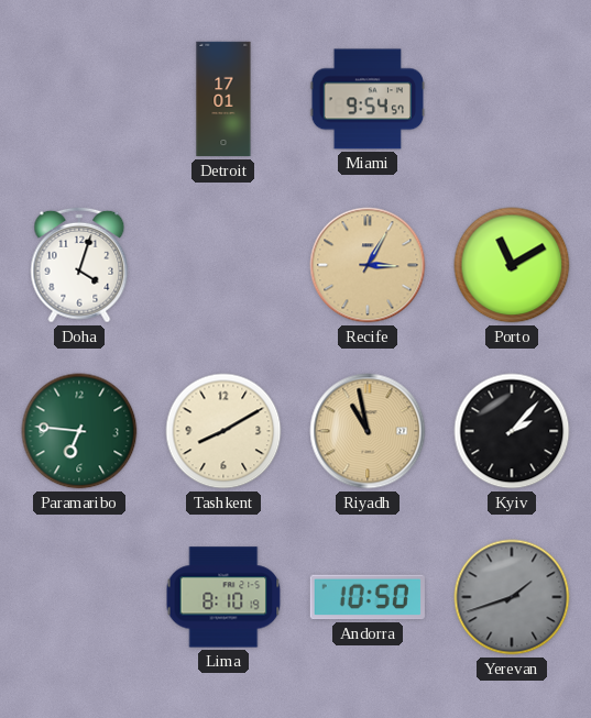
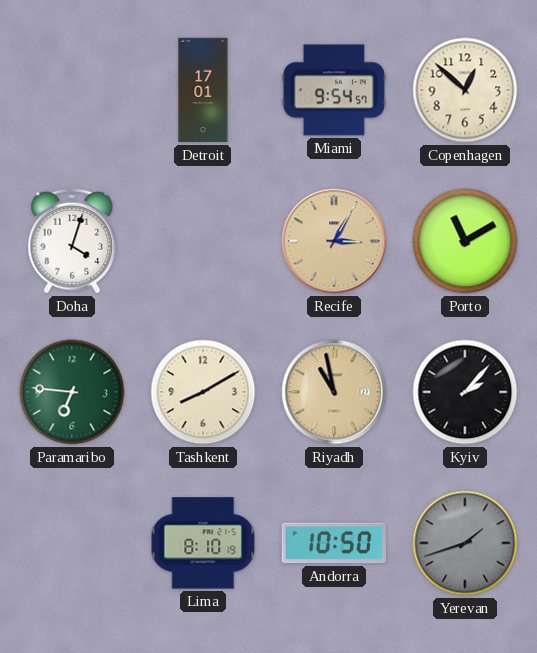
Copenhagen: none -> 12:52 (465, 90)
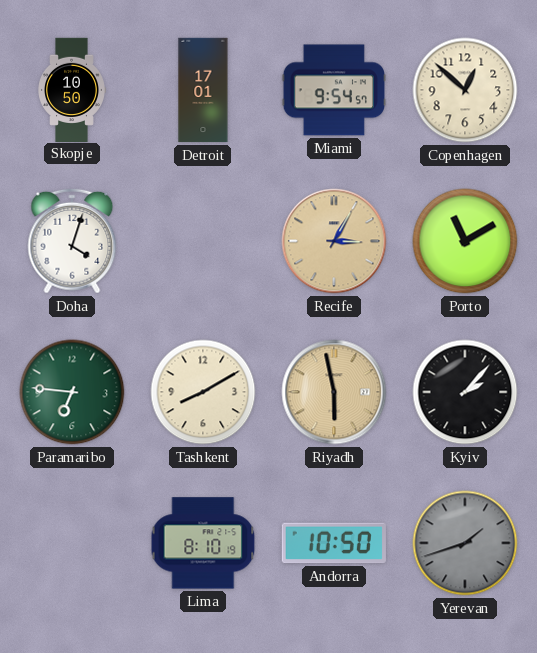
Skopje: none -> 10:50 (72, 89)
Riyadh: 10:58 -> 5:58 (334, 392)
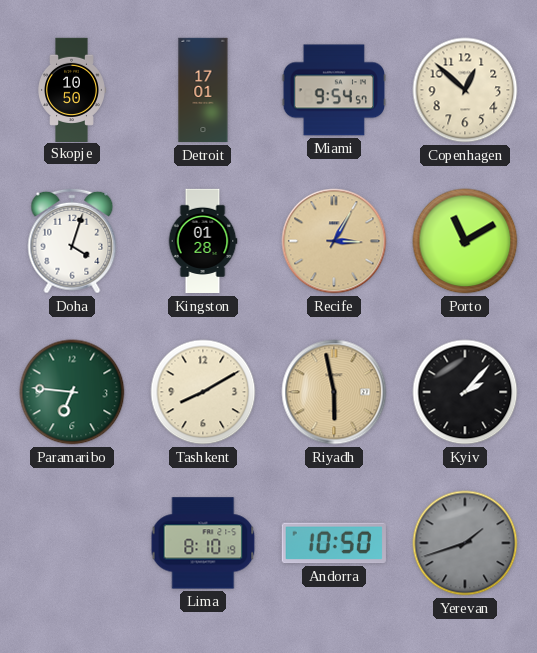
Kingston: none -> 01:28 (203, 241)
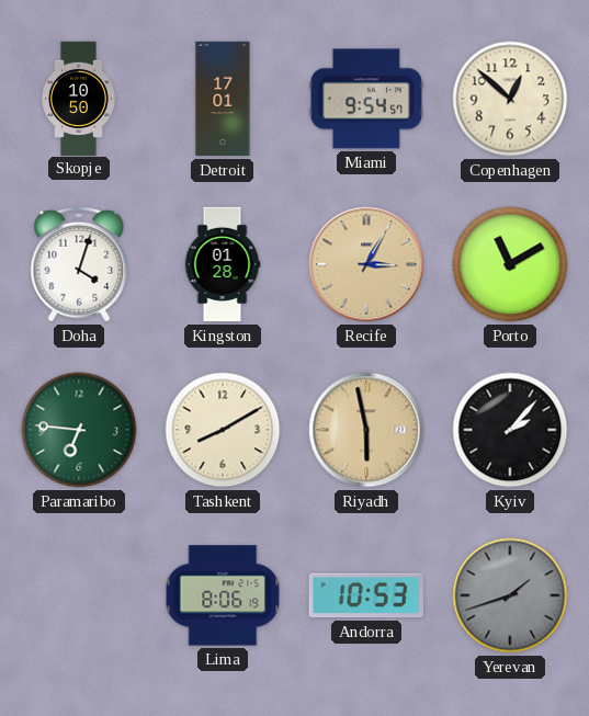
Lima: 8:10 -> 8:06 (223, 595)
Andorra: 10:50 -> 10:53 (366, 595)
